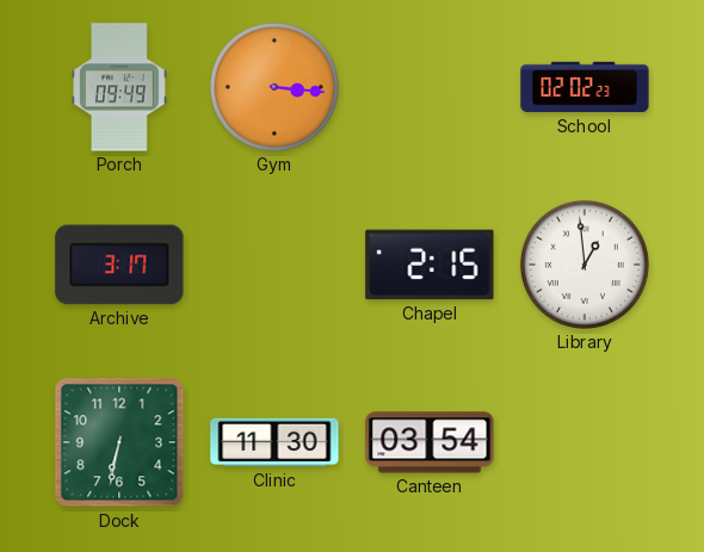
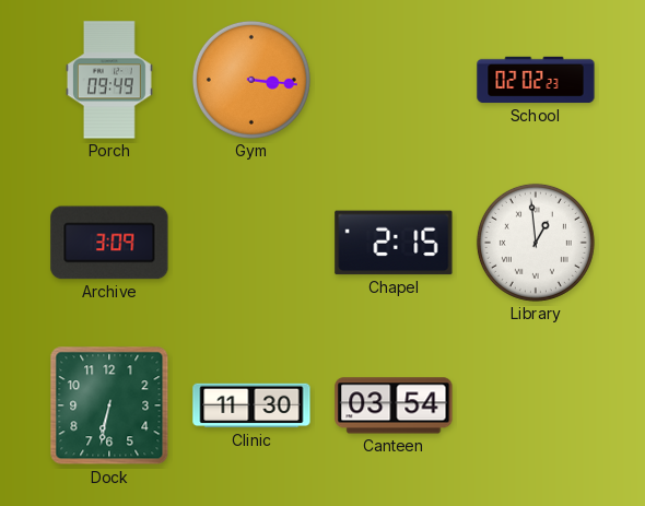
Archive: 3:17 -> 3:09 (109, 243)
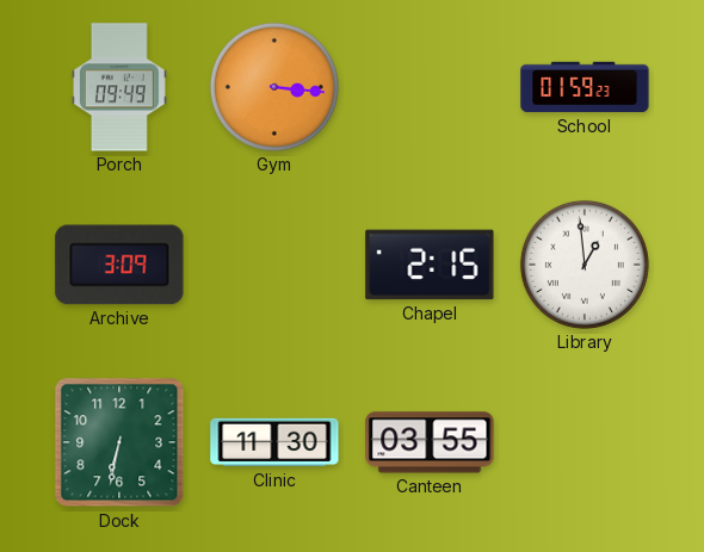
School: 02:02 -> 01:59 (585, 87)
Canteen: 03:54 -> 03:55 (430, 442)
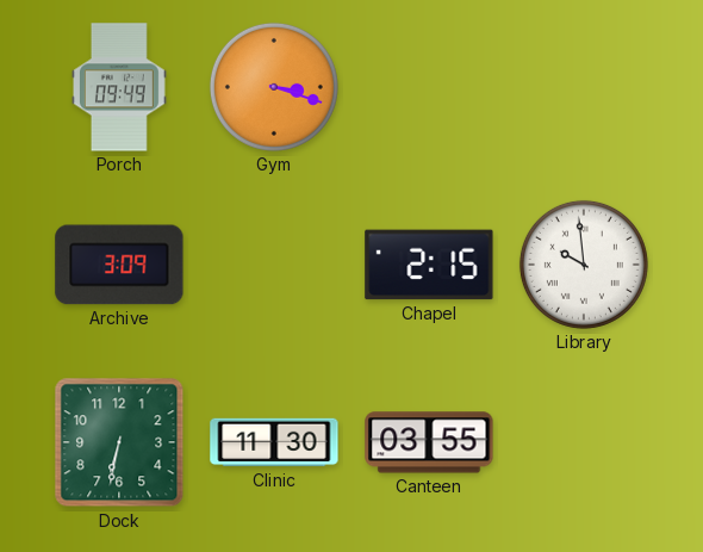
Gym: 3:16 -> 3:18 (274, 87)
School: 01:59 -> none (585, 87)
Library: 12:59 -> 9:59 (584, 265)
